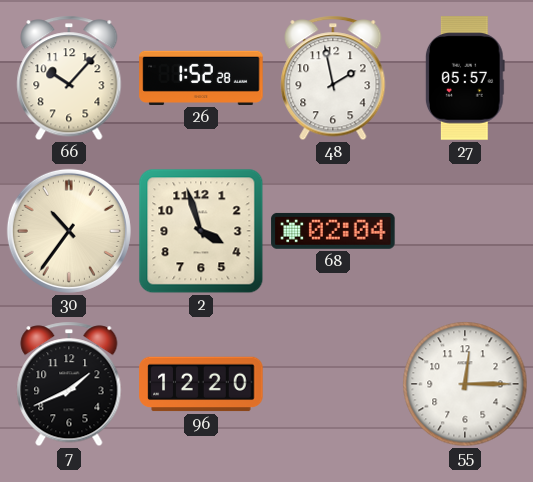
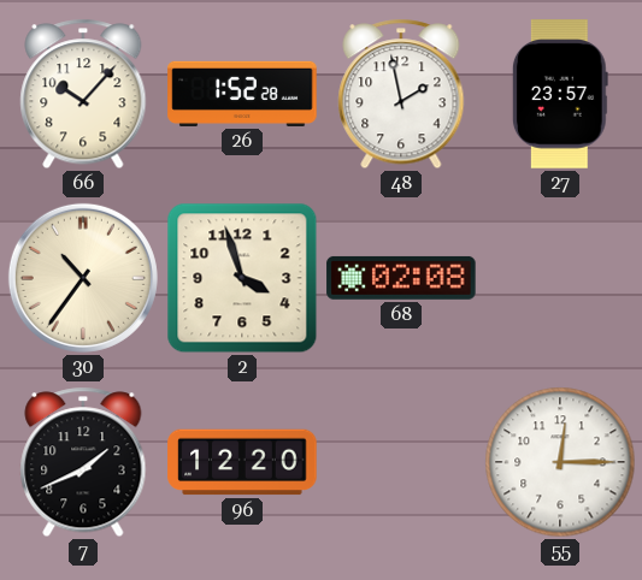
27: 05:57 -> 23:57 (560, 94)
68: 02:04 -> 02:08 (401, 278)
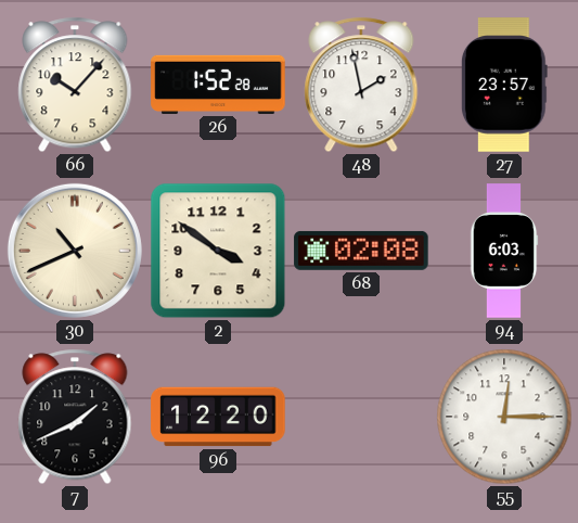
30: 10:36 -> 10:41 (75, 251)
2: 3:57 -> 3:51 (218, 251)
94: none -> 6:03 (504, 251)
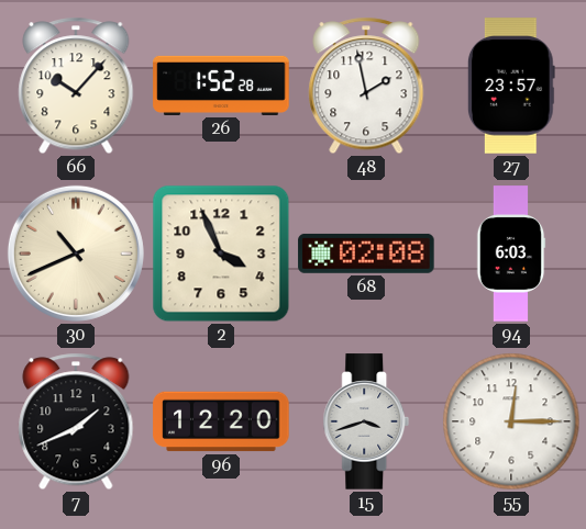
2: 3:51 -> 3:56 (221, 254)
15: none -> 3:42 (366, 421)
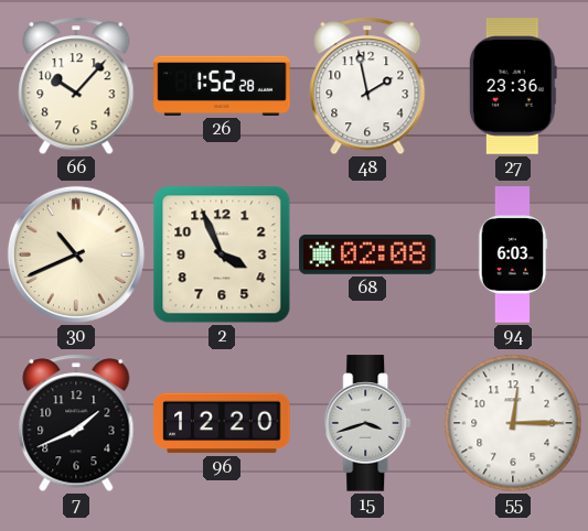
27: 23:57 -> 23:36 (513, 86)
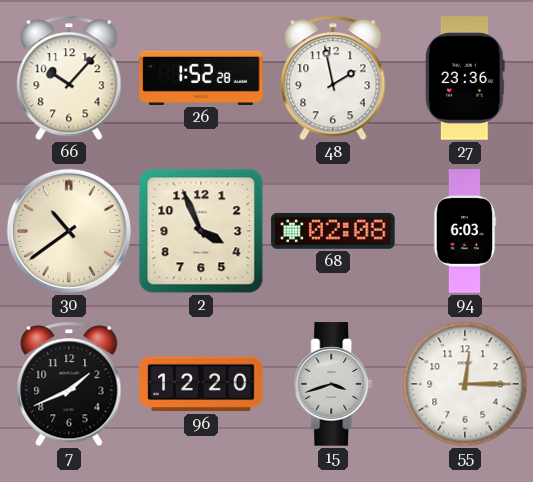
30: 10:41 -> 10:39 (69, 231)
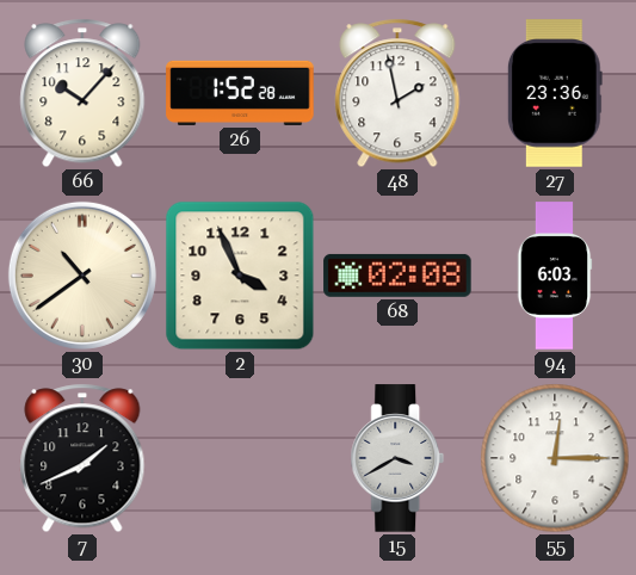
96: 12:20 -> none (201, 384)
15: 3:42 -> 3:40 (397, 458)
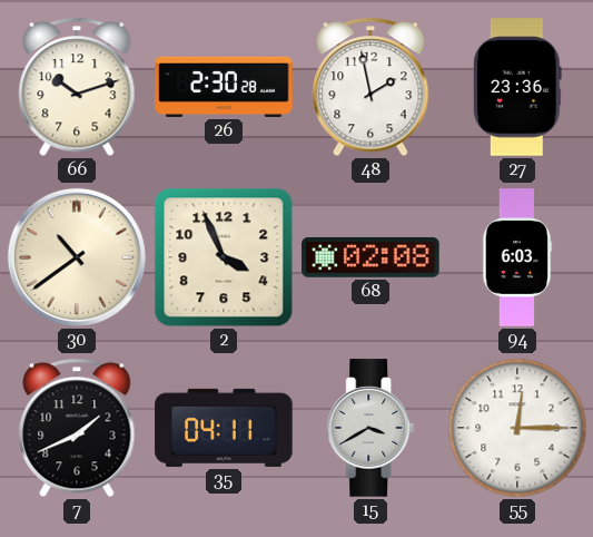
66: 10:07 -> 10:12 (77, 87)
26: 1:52 -> 2:30 (224, 87)
35: none -> 04:11 (224, 428)
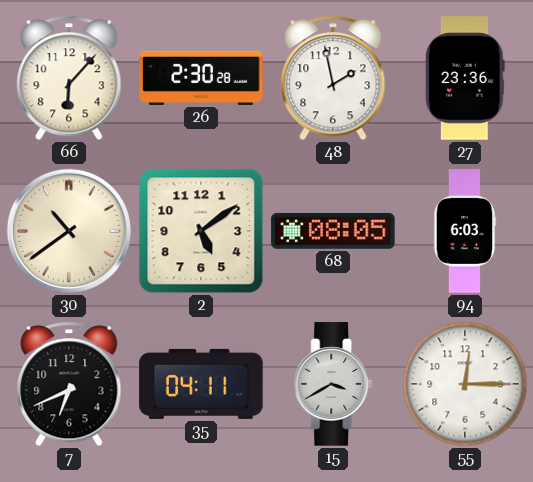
66: 10:12 -> 6:07 (69, 78)
2: 3:56 -> 5:09 (201, 231)
68: 02:08 -> 08:05 (333, 231)
7: 1:41 -> 6:41 (69, 384)
